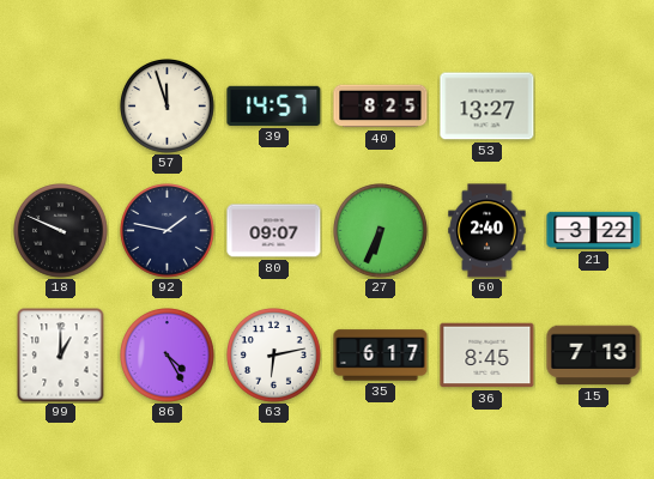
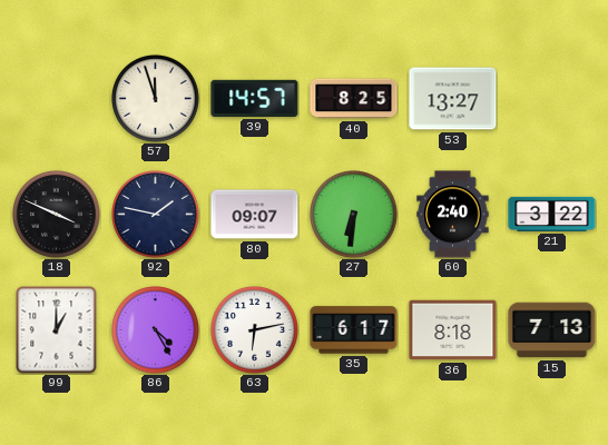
18: 9:49 -> 3:49 (57, 215)
27: 6:34 -> 6:31 (354, 215)
36: 8:45 -> 8:18 (453, 330)
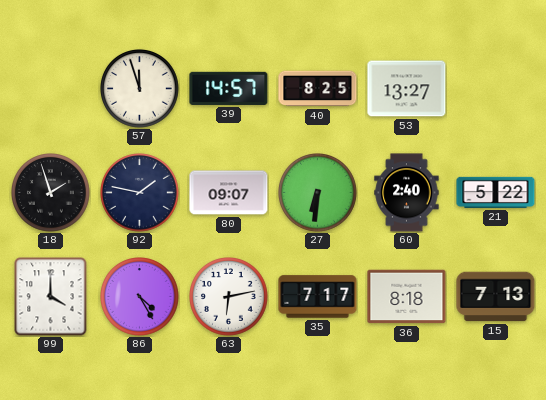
18: 3:49 -> 1:57 (51, 193)
21: 3:22 -> 5:22 (496, 192)
99: 1:00 -> 4:00 (51, 297)
35: 6:17 -> 7:17 (318, 297)
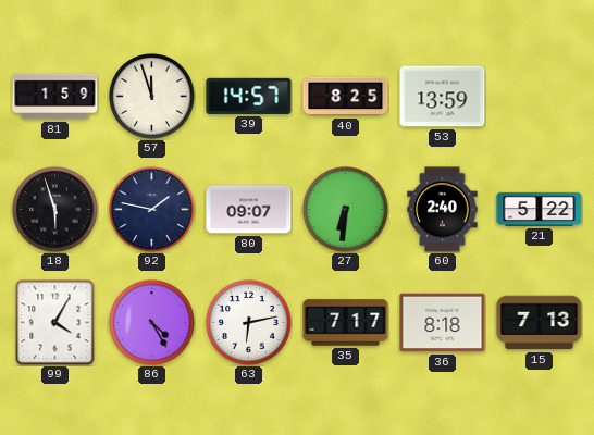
81: none -> 1:59 (55, 97)
53: 13:27 -> 13:59 (443, 97)
18: 1:57 -> 5:57 (55, 210)
99: 4:00 -> 4:05 (55, 323)
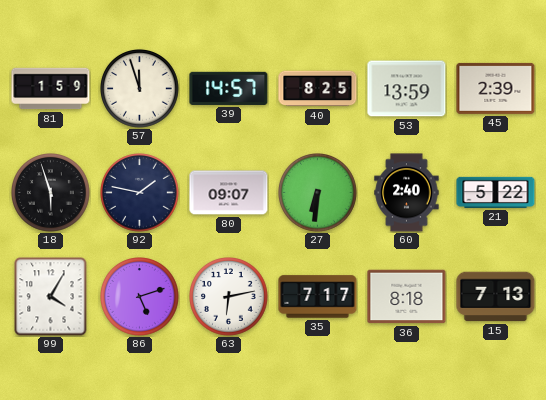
45: none -> 2:39 (496, 88)
86: 4:25 -> 5:12 (140, 297)
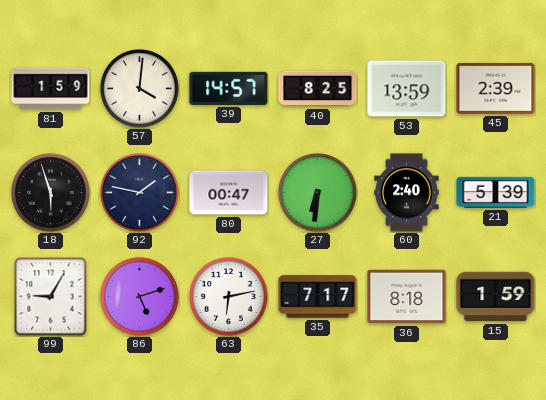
57: 11:57 -> 4:01 (140, 89)
80: 09:07 -> 00:47 (229, 193)
21: 5:22 -> 5:39 (496, 192)
99: 4:05 -> 9:05 (51, 297)
15: 7:13 -> 1:59 (496, 297)
